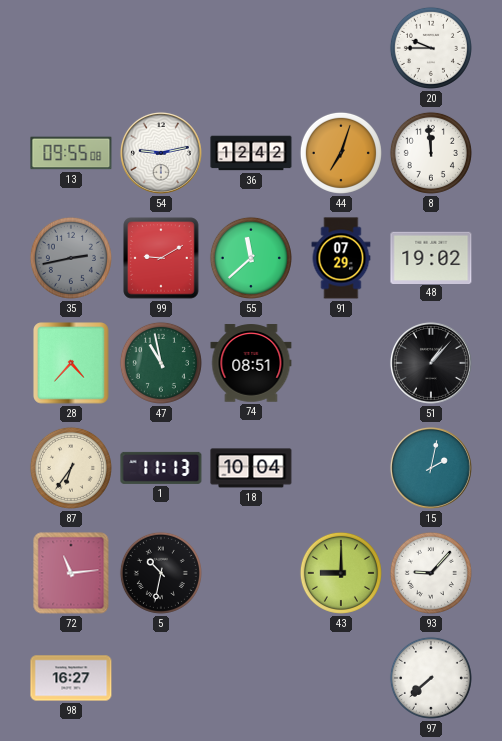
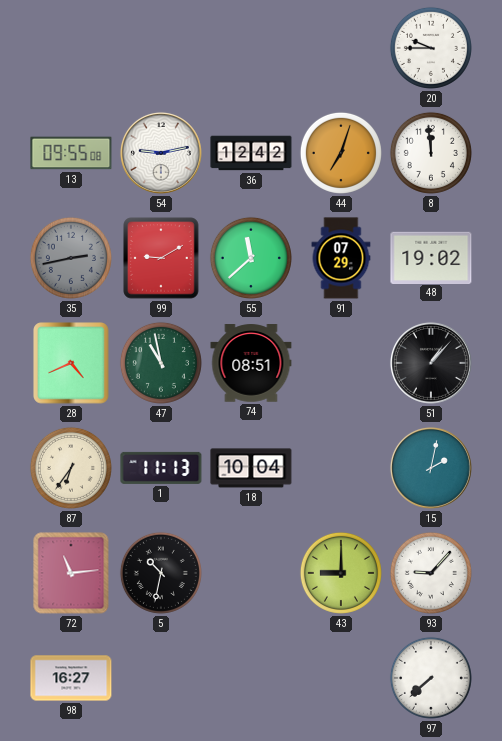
28: 4:37 -> 4:41 (71, 363)
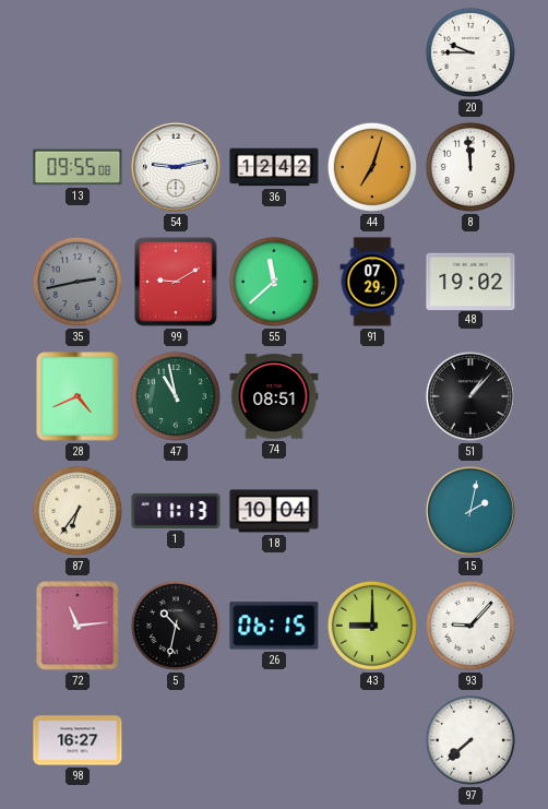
26: none -> 06:15 (274, 626)
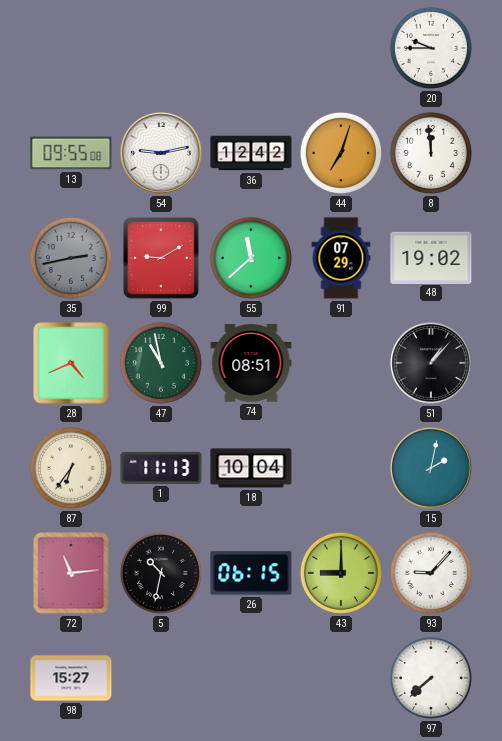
98: 16:27 -> 15:27 (71, 678)
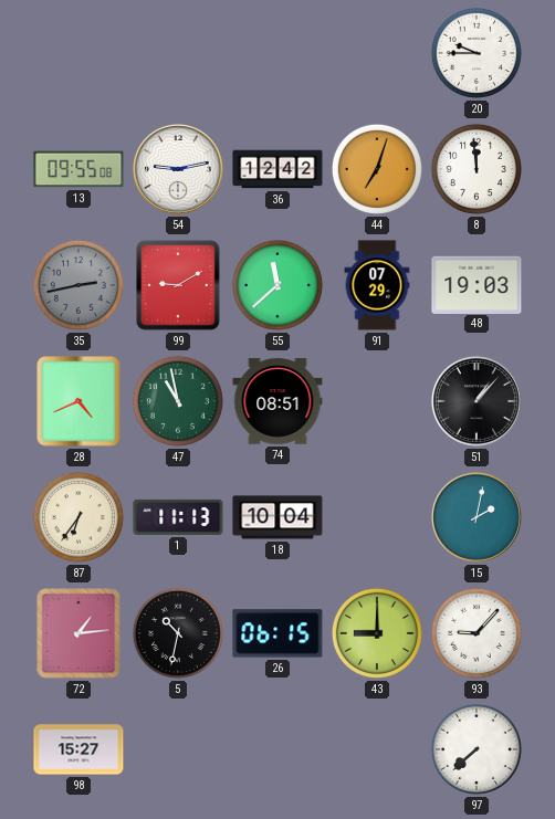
48: 19:02 -> 19:03 (477, 284)
72: 11:14 -> 1:14 (78, 633)
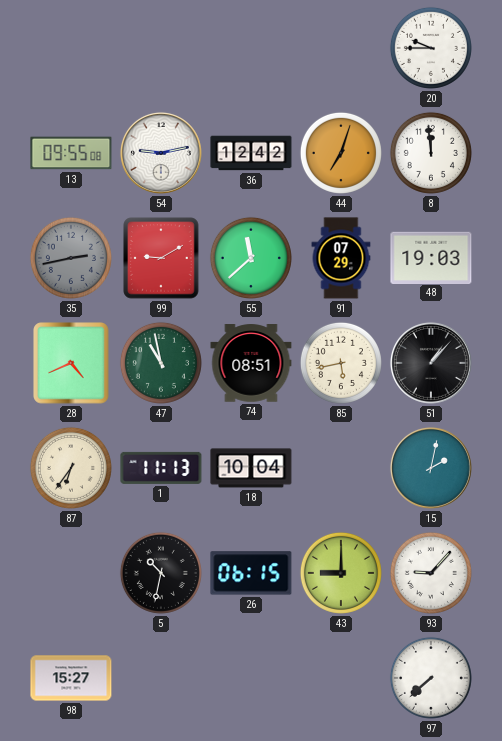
85: none -> 5:43 (341, 363)
72: 1:14 -> none (78, 633)
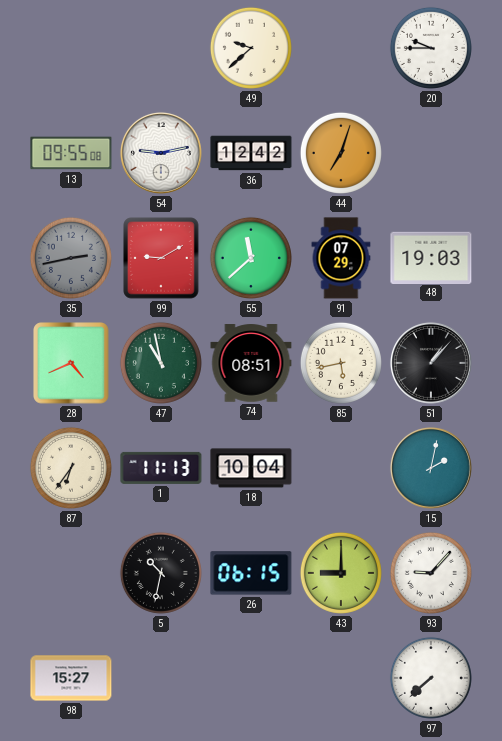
49: none -> 9:38 (251, 48)
8: 11:59 -> none (431, 153)
